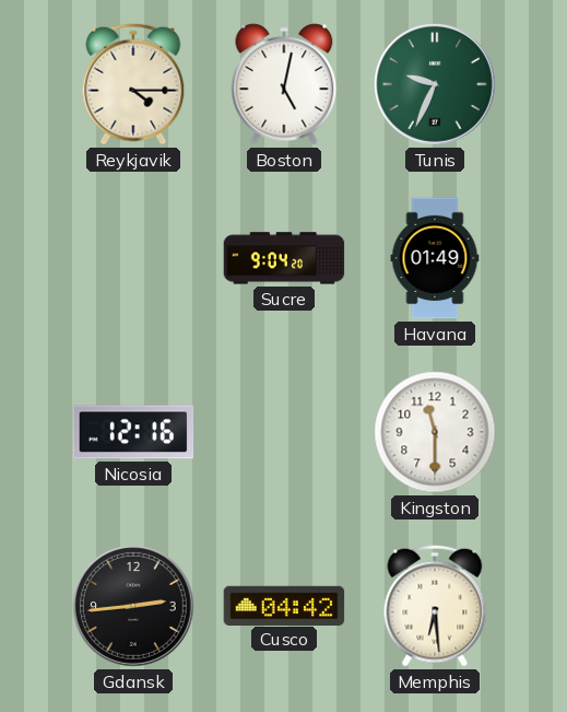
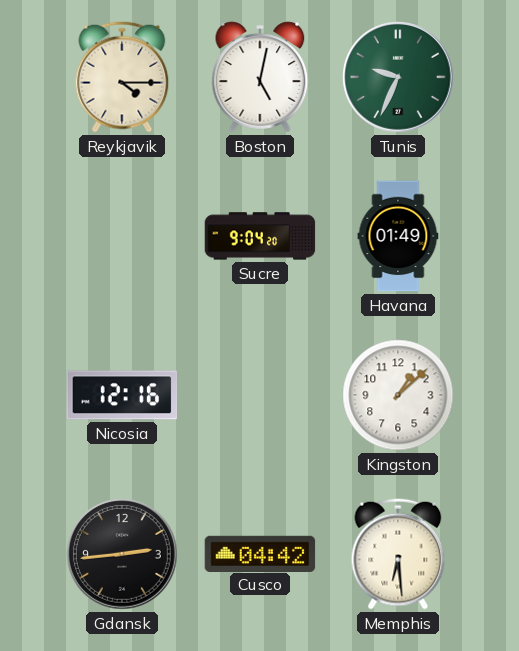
Kingston: 11:30 -> 1:08 (398, 395)
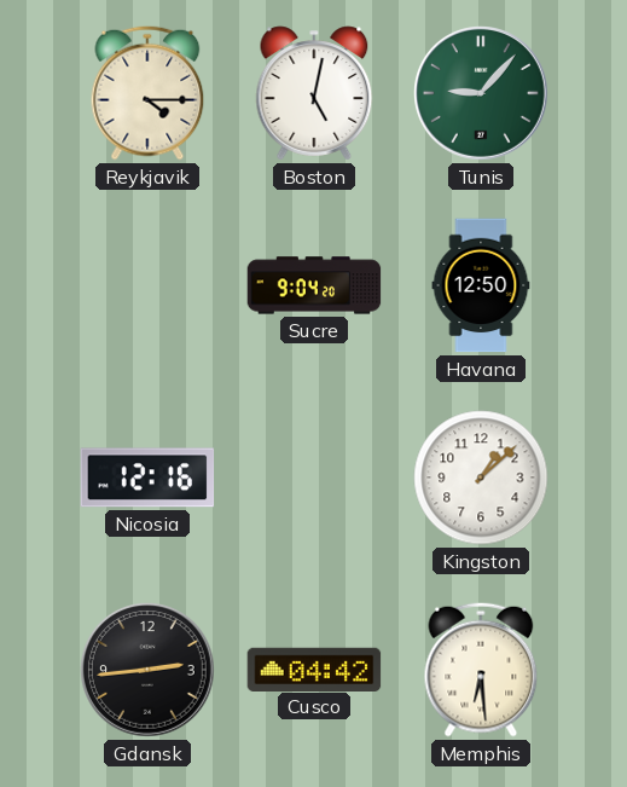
Tunis: 9:34 -> 9:07 (482, 94)
Havana: 01:49 -> 12:50 (481, 285)
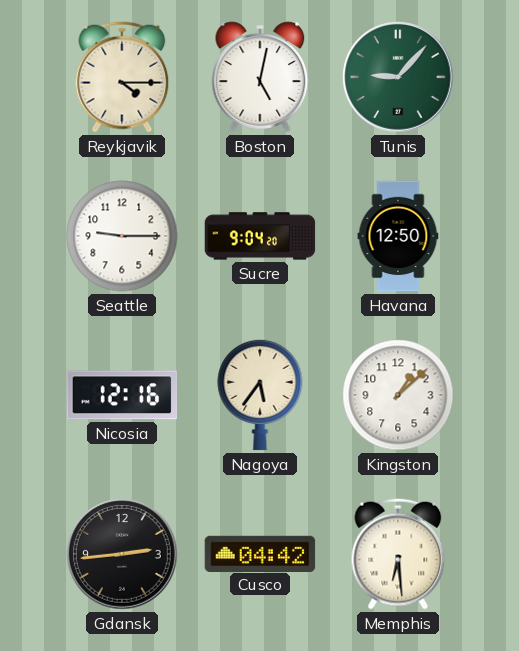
Seattle: none -> 9:15 (122, 236)
Nagoya: none -> 5:36 (260, 395)
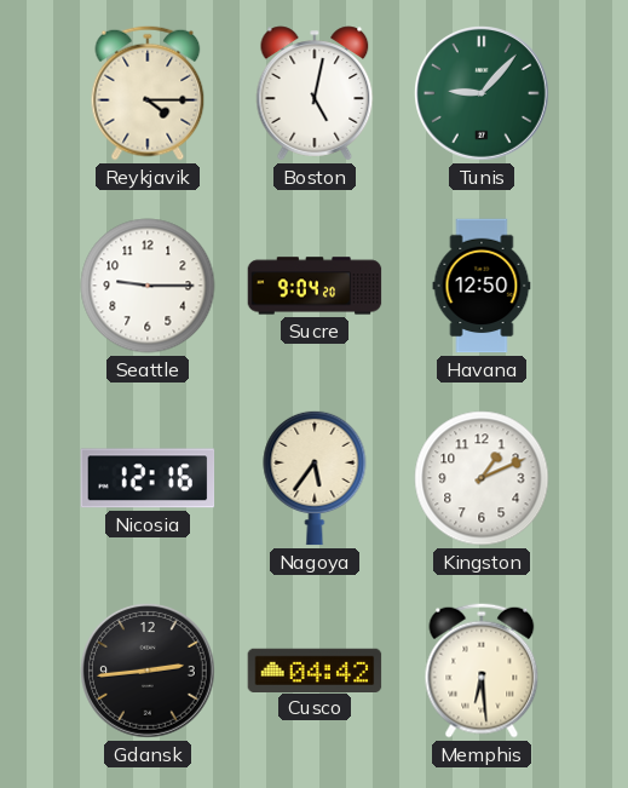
Kingston: 1:08 -> 1:11 (482, 478)
